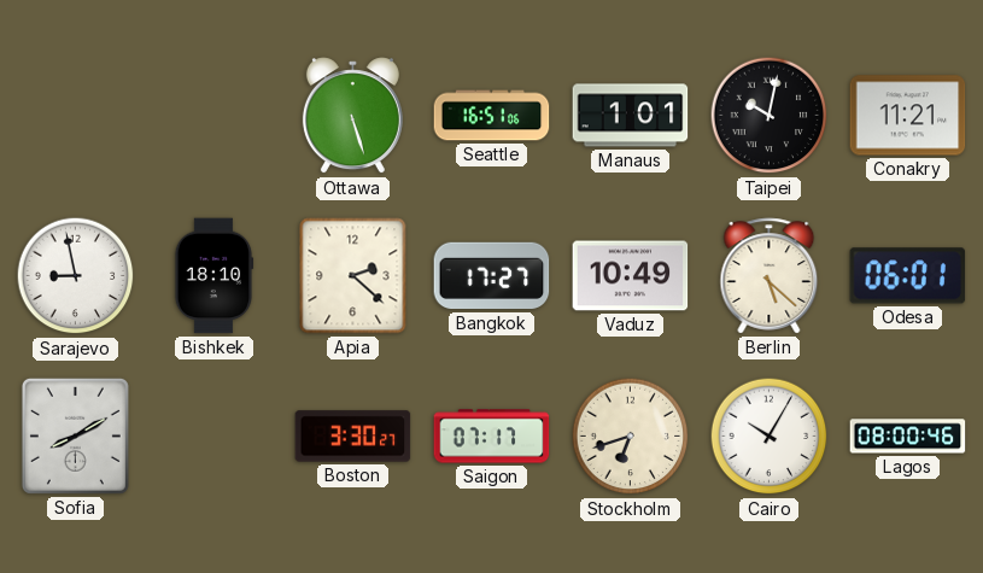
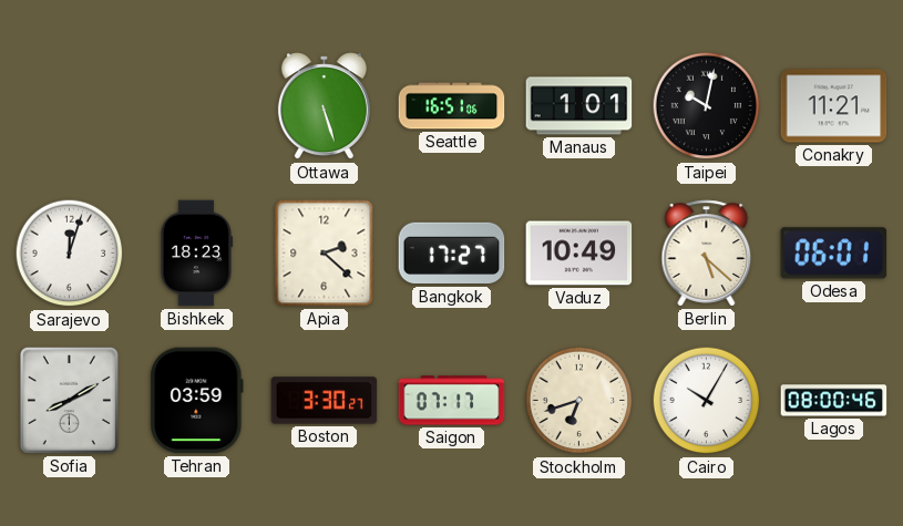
Sarajevo: 8:58 -> 12:03 (70, 254)
Bishkek: 18:10 -> 18:23 (196, 254)
Tehran: none -> 03:59 (197, 401)
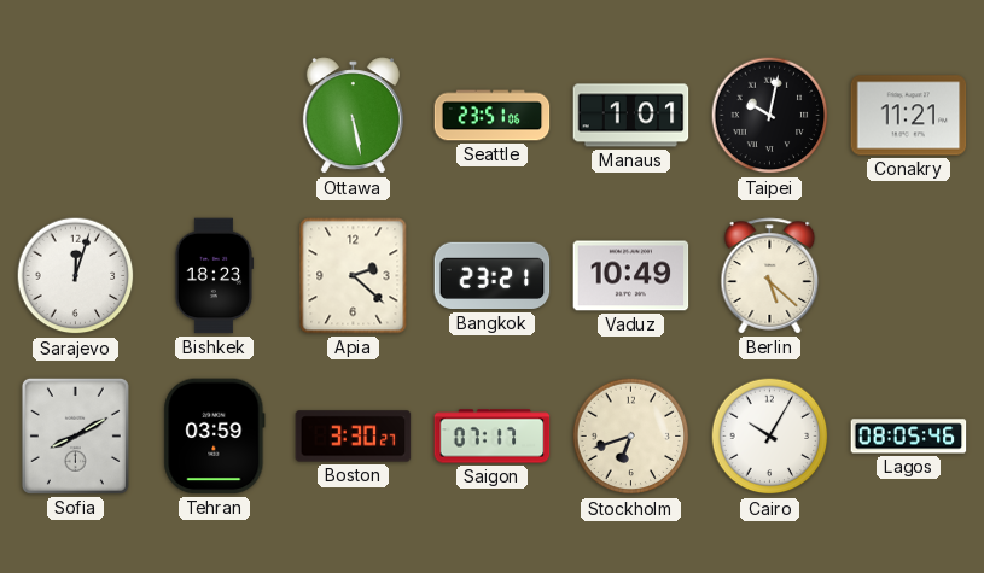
Ottawa: 5:27 -> 5:28 (353, 116)
Seattle: 16:51 -> 23:51 (493, 116)
Bangkok: 17:27 -> 23:21 (493, 276)
Odesa: 06:01 -> none (834, 254)
Lagos: 08:00 -> 08:05 (909, 437)
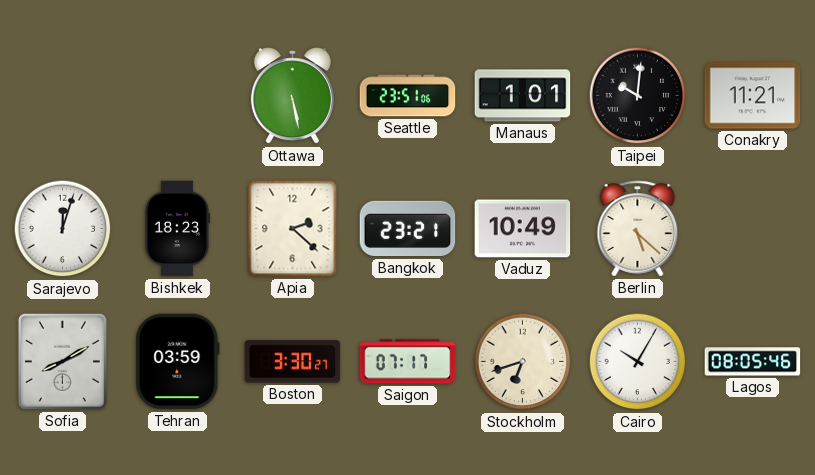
Taipei: 10:02 -> 10:01 (638, 96)
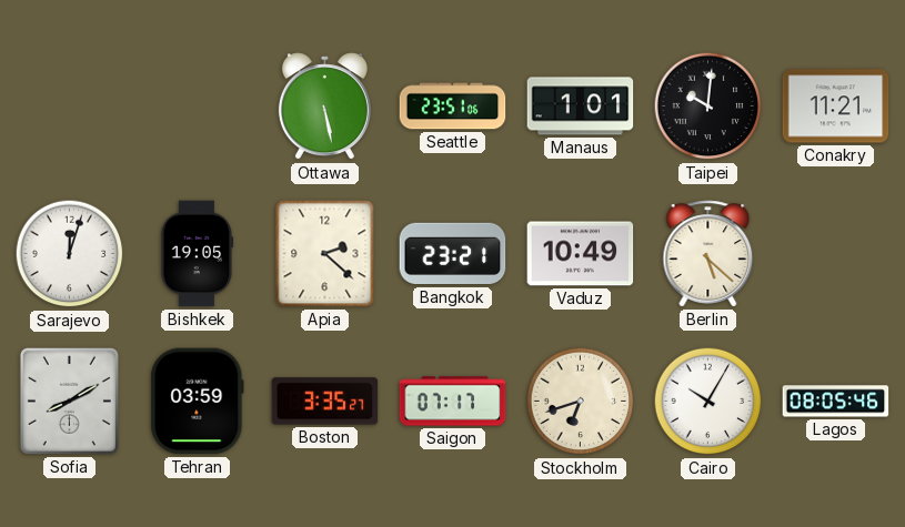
Bishkek: 18:23 -> 19:05 (197, 254)
Boston: 3:30 -> 3:35 (325, 402)
